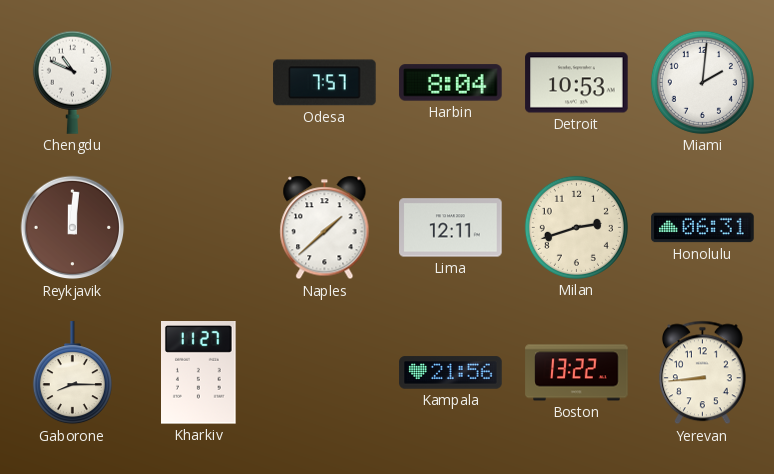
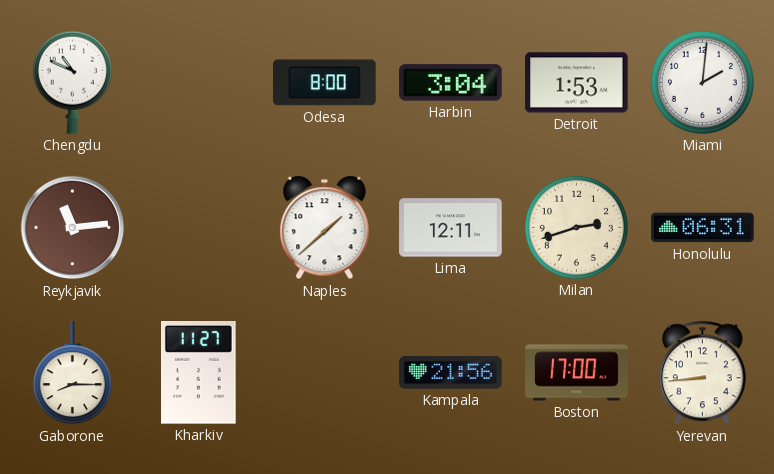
Odesa: 7:57 -> 8:00 (325, 83)
Harbin: 8:04 -> 3:04 (451, 83)
Detroit: 10:53 -> 1:53 (577, 83)
Reykjavik: 12:01 -> 11:14 (73, 228)
Boston: 13:22 -> 17:00 (577, 373)
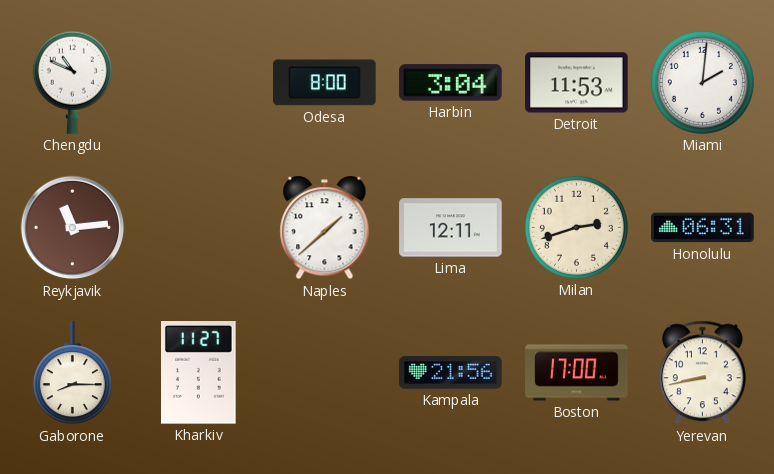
Detroit: 1:53 -> 11:53 (577, 83)
Yerevan: 8:44 -> 8:43 (702, 373)
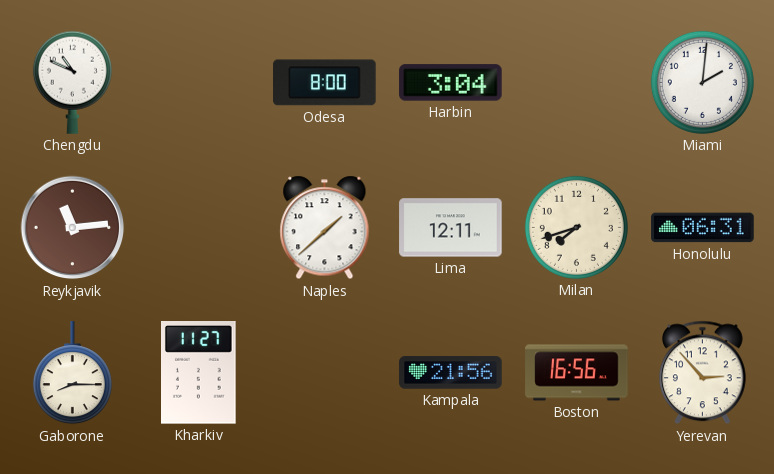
Detroit: 11:53 -> none (577, 83)
Milan: 2:42 -> 7:42 (576, 227)
Boston: 17:00 -> 16:56 (577, 373)
Yerevan: 8:43 -> 2:53 (702, 373)
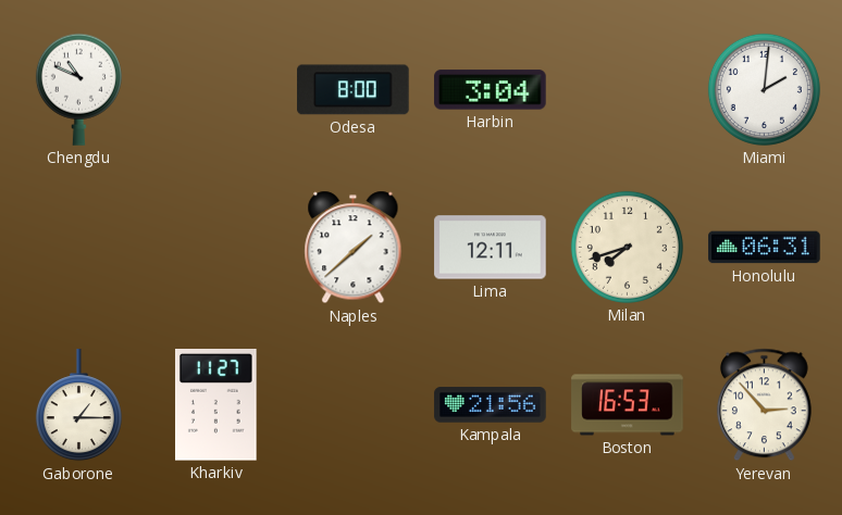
Reykjavik: 11:14 -> none (73, 228)
Gaborone: 8:15 -> 1:15 (78, 405)
Boston: 16:56 -> 16:53 (628, 405)
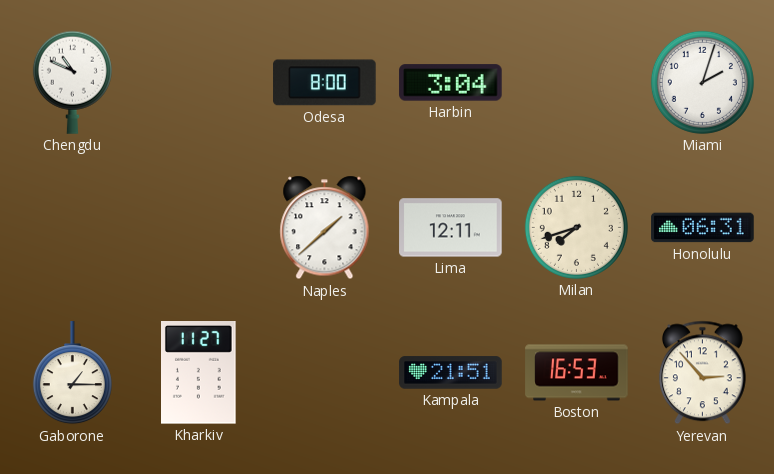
Miami: 2:01 -> 2:03 (702, 82)
Kampala: 21:56 -> 21:51 (451, 373)
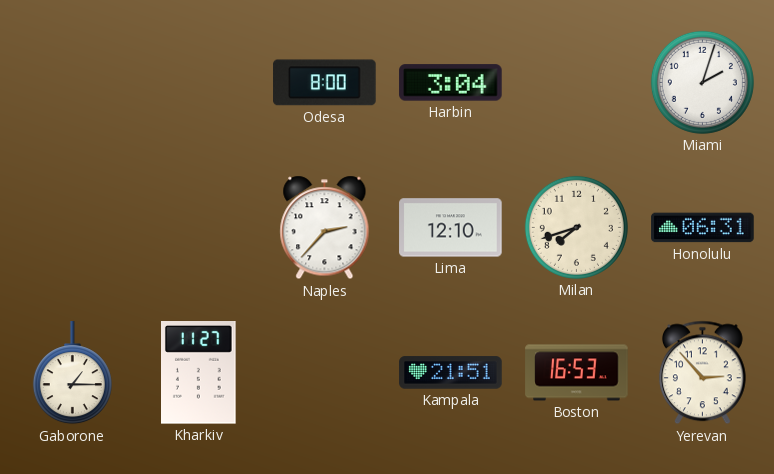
Chengdu: 10:49 -> none (72, 82)
Naples: 1:38 -> 2:37 (325, 228)
Lima: 12:11 -> 12:10 (451, 228)
